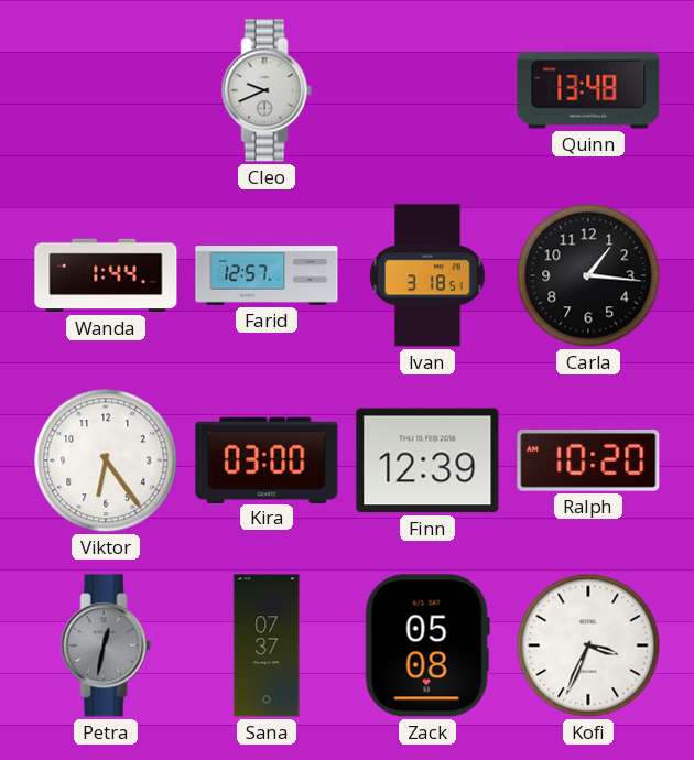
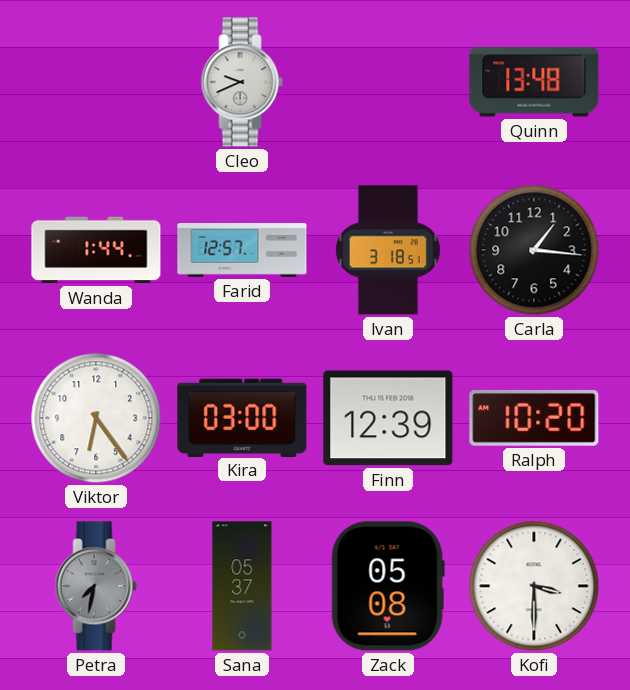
Petra: 12:32 -> 7:32 (96, 586)
Sana: 07:37 -> 05:37 (242, 586)
Kofi: 3:34 -> 3:30 (534, 586)
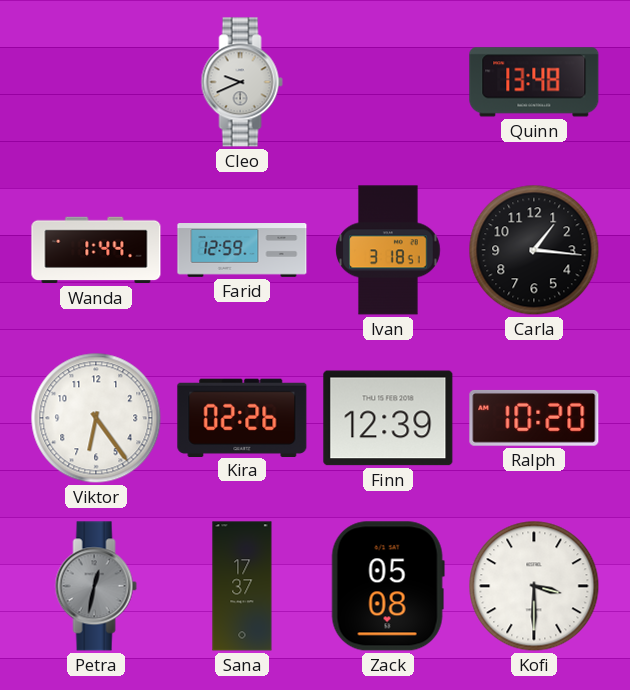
Farid: 12:57 -> 12:59 (242, 251)
Kira: 03:00 -> 02:26 (242, 417)
Petra: 7:32 -> 12:32 (96, 586)
Sana: 05:37 -> 17:37 (242, 586)
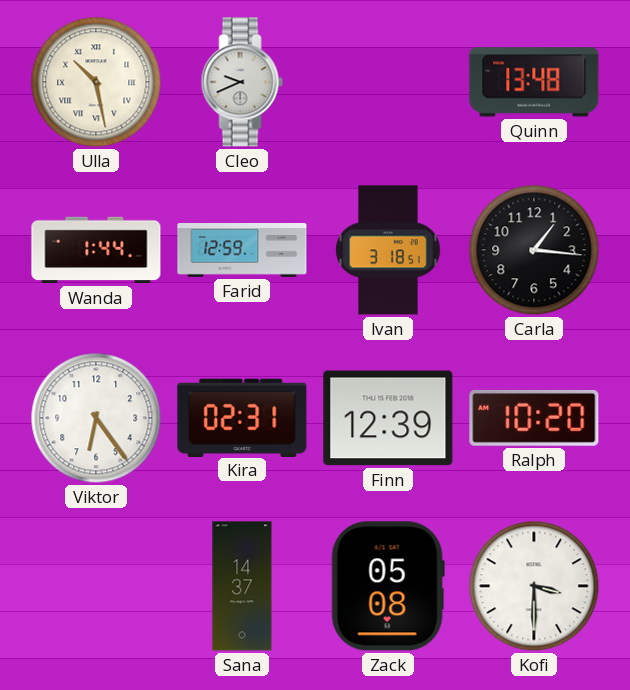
Ulla: none -> 10:28 (96, 82)
Kira: 02:26 -> 02:31 (242, 417)
Petra: 12:32 -> none (96, 586)
Sana: 17:37 -> 14:37 (242, 586)
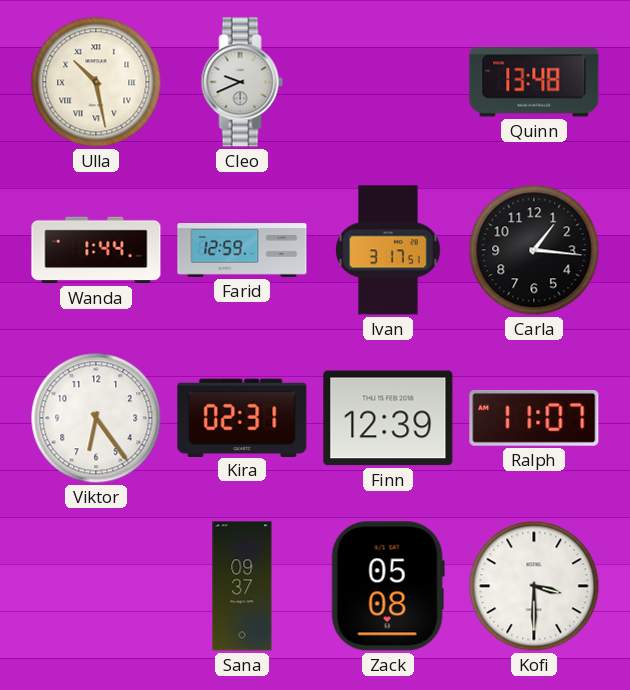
Ivan: 3:18 -> 3:17 (388, 250)
Ralph: 10:20 -> 11:07 (534, 418)
Sana: 14:37 -> 09:37 (242, 586)
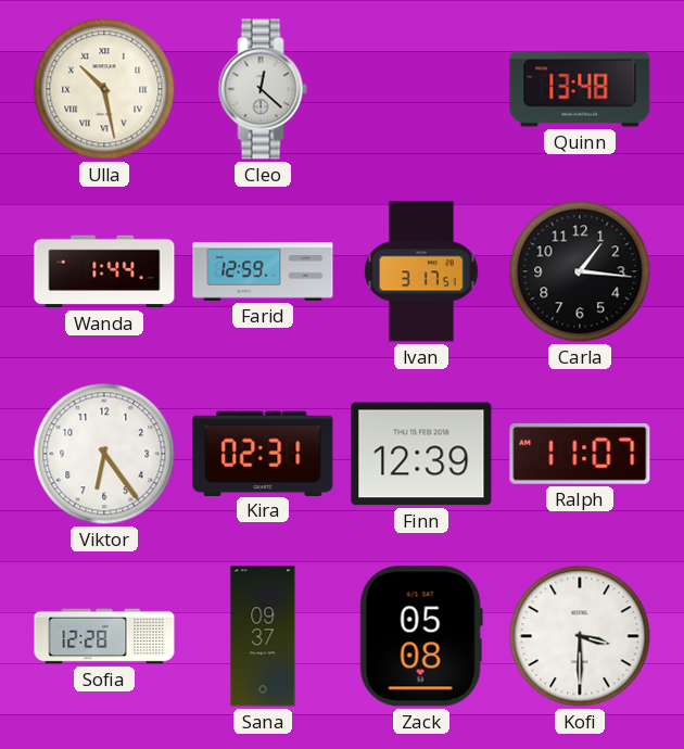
Cleo: 9:41 -> 12:22 (263, 89)
Sofia: none -> 12:28 (104, 636)
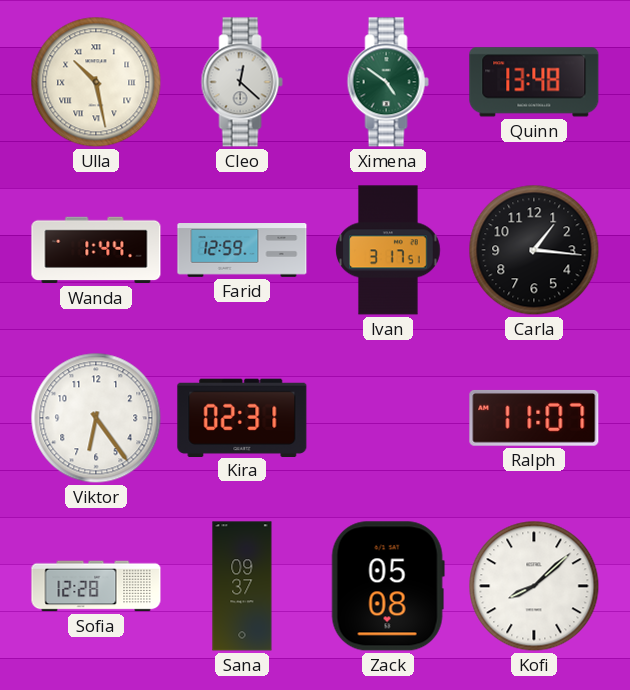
Ximena: none -> 4:51 (388, 82)
Finn: 12:39 -> none (421, 454)
Kofi: 3:30 -> 8:08 (534, 586)
